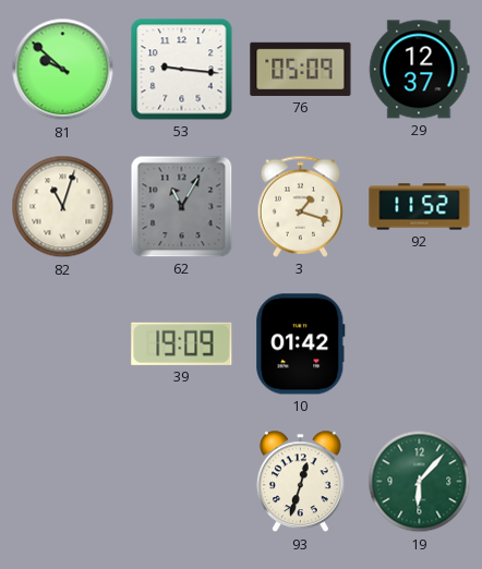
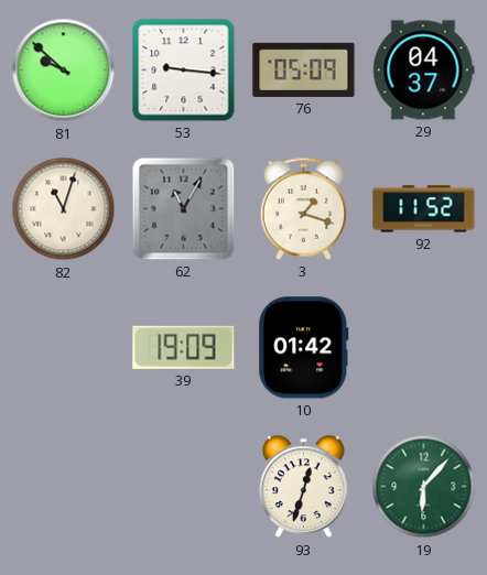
29: 12:37 -> 04:37 (424, 70)
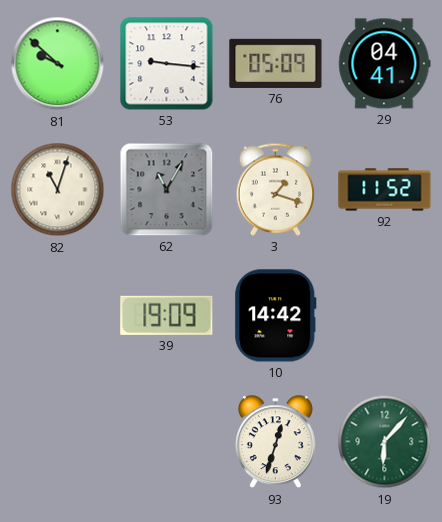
29: 04:37 -> 04:41 (385, 64)
10: 01:42 -> 14:42 (276, 316)
